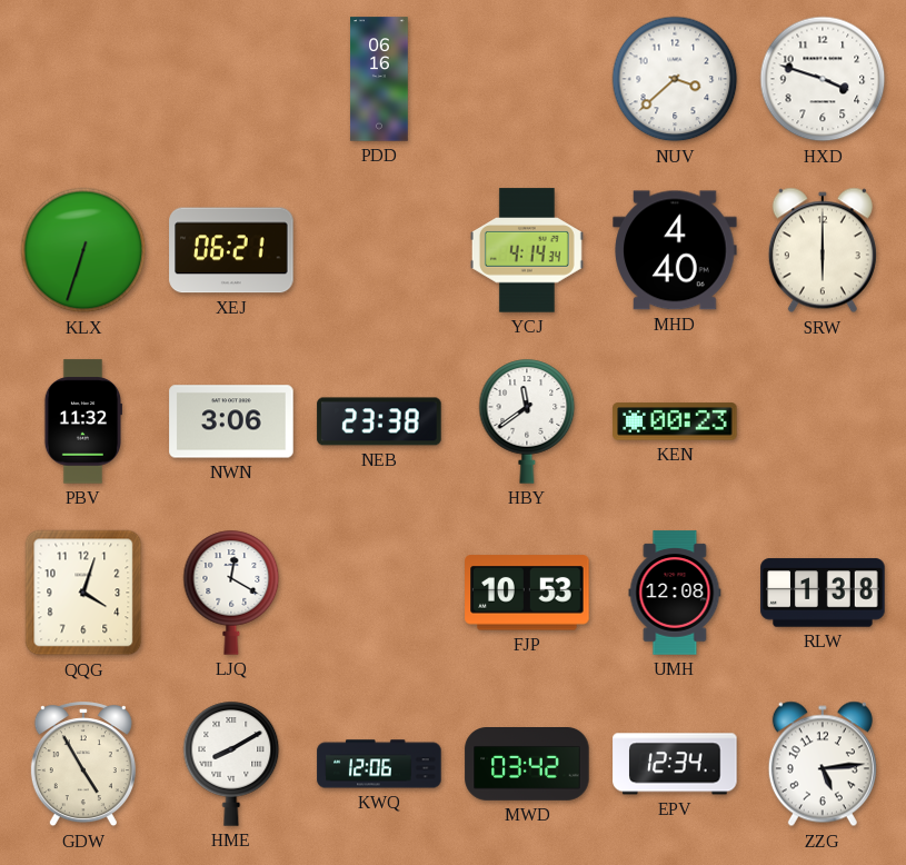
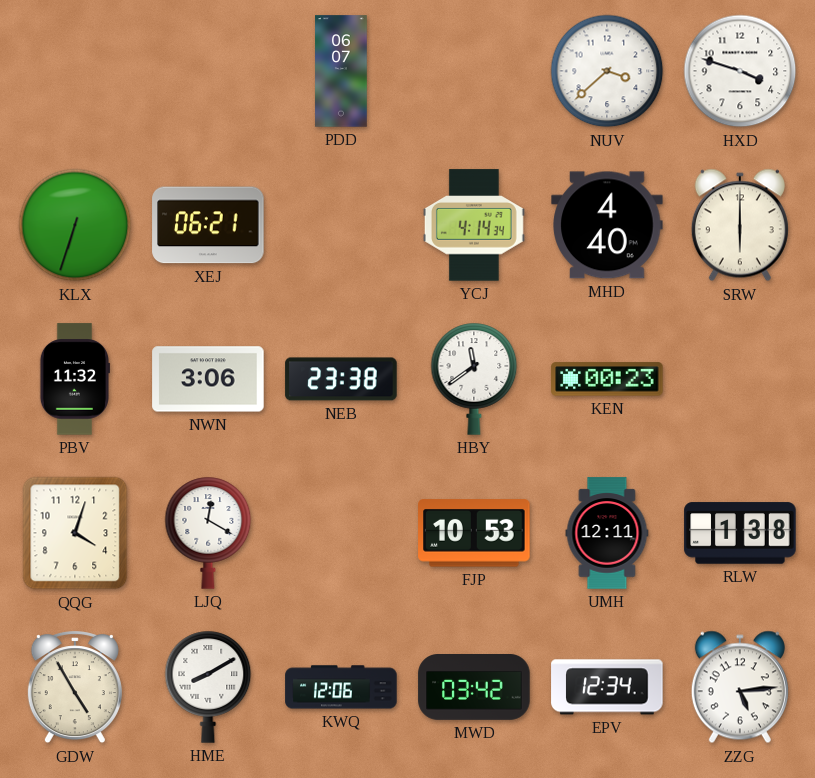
PDD: 06:16 -> 06:07 (341, 71)
UMH: 12:08 -> 12:11 (607, 533)
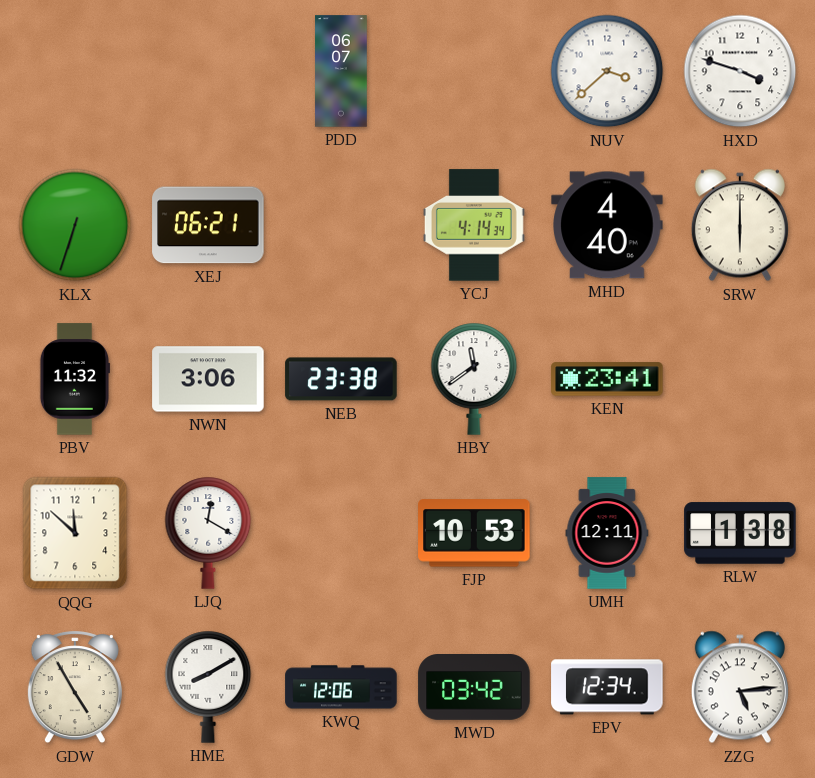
KEN: 00:23 -> 23:41 (607, 379)
QQG: 4:03 -> 11:52 (75, 533)
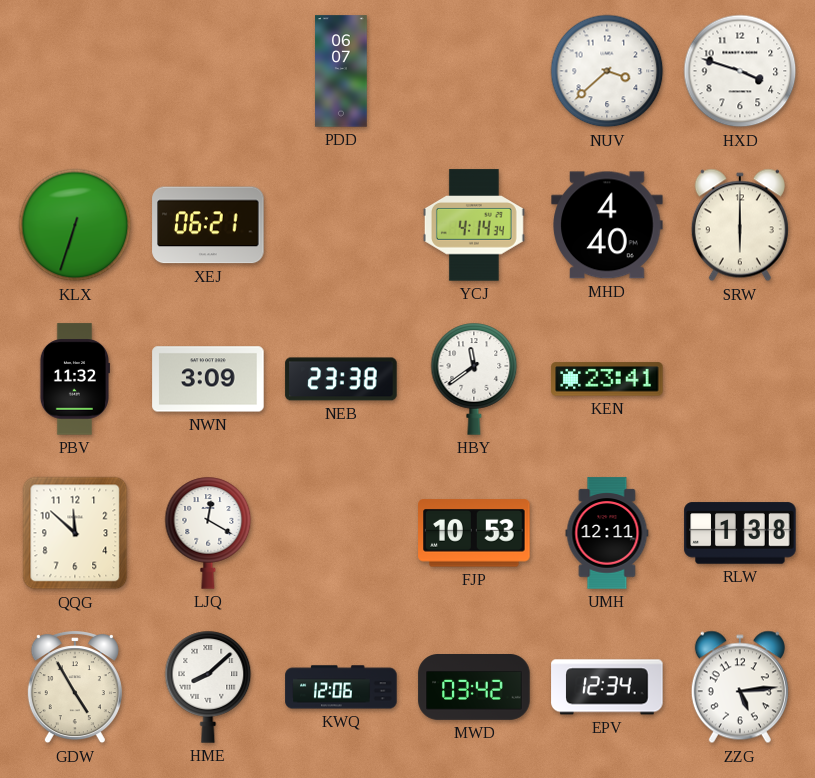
NWN: 3:06 -> 3:09 (208, 379)
HME: 8:10 -> 8:08 (208, 687)
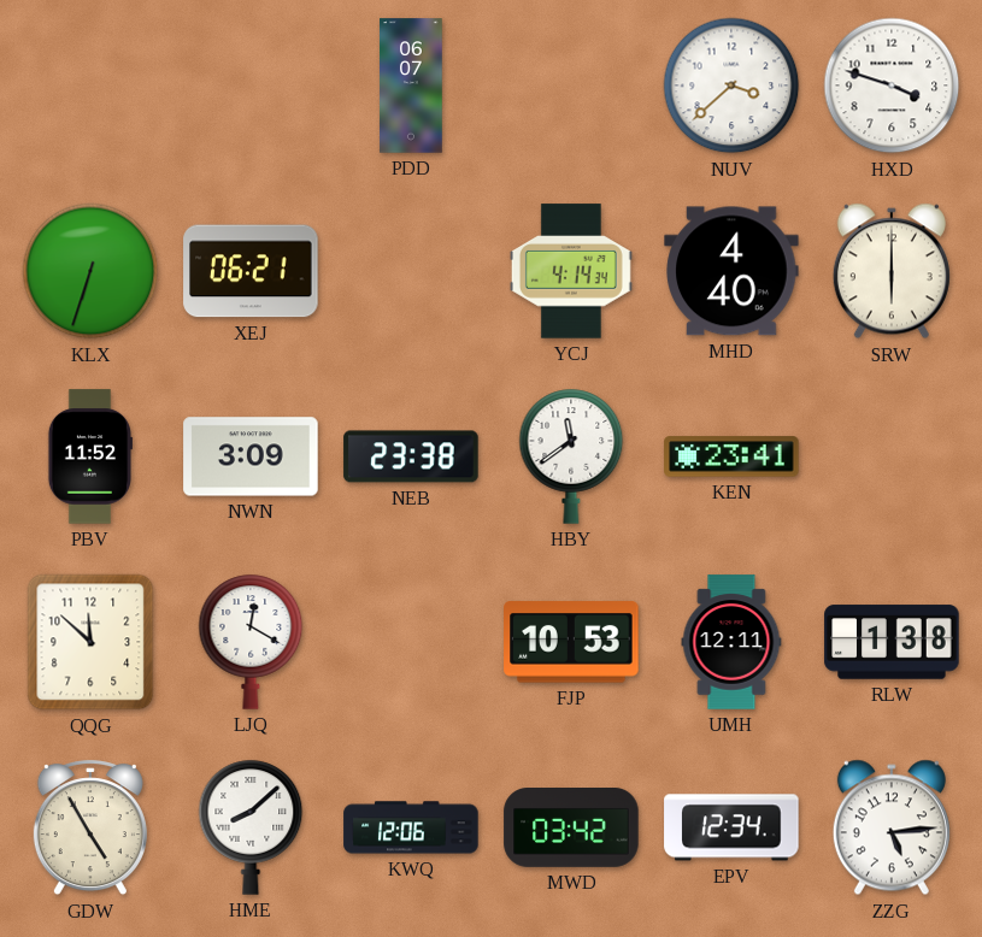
PBV: 11:32 -> 11:52 (89, 456)
